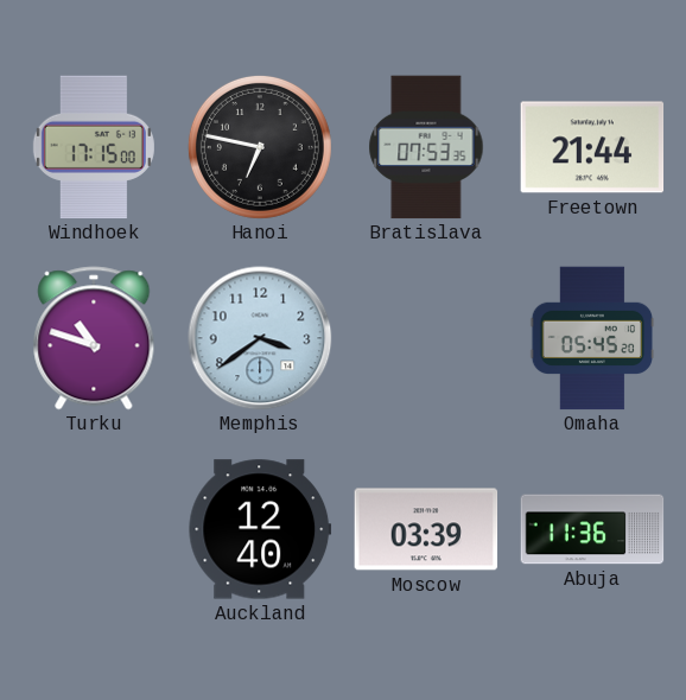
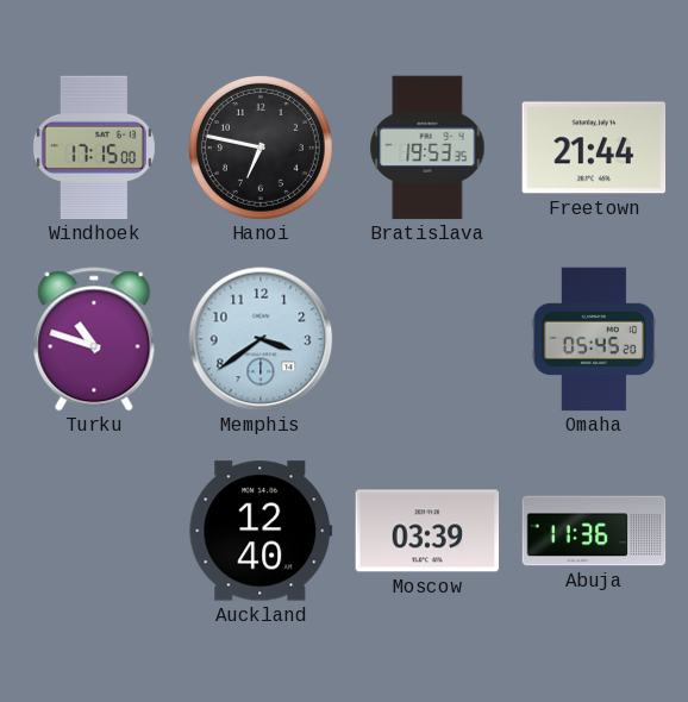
Bratislava: 07:53 -> 19:53 (427, 148)
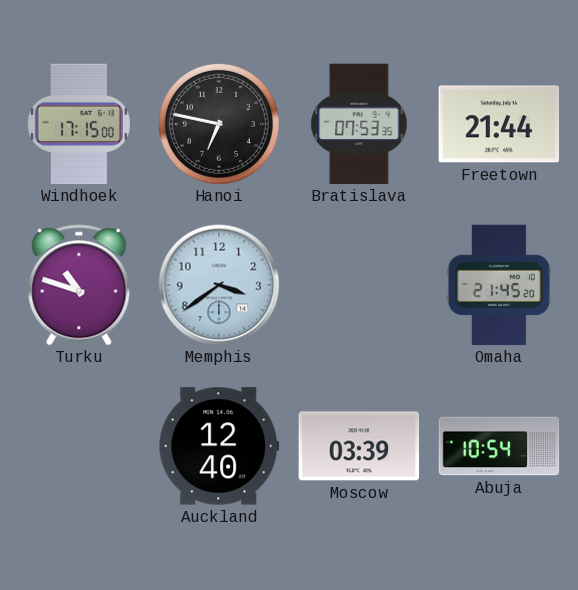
Bratislava: 19:53 -> 07:53 (359, 124)
Omaha: 05:45 -> 21:45 (499, 285)
Abuja: 11:36 -> 10:54 (499, 446)
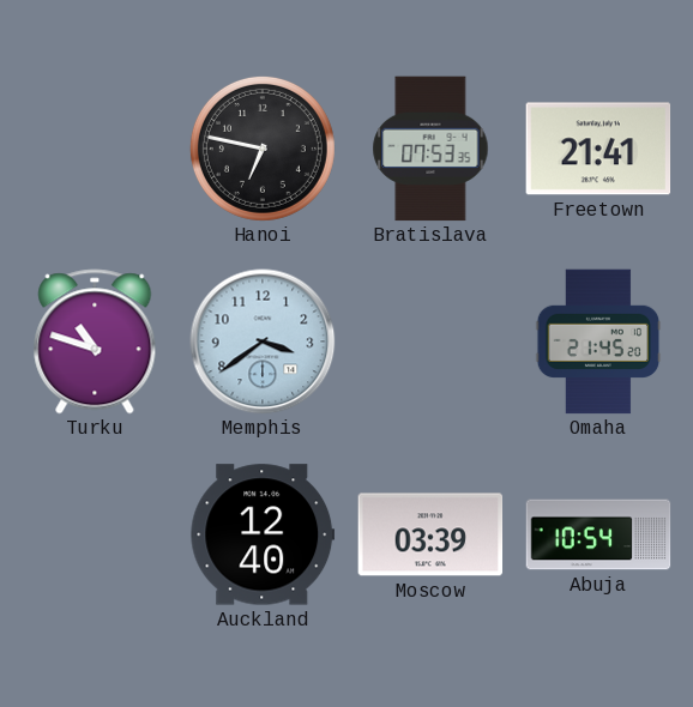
Windhoek: 17:15 -> none (79, 124)
Freetown: 21:44 -> 21:41 (598, 149)
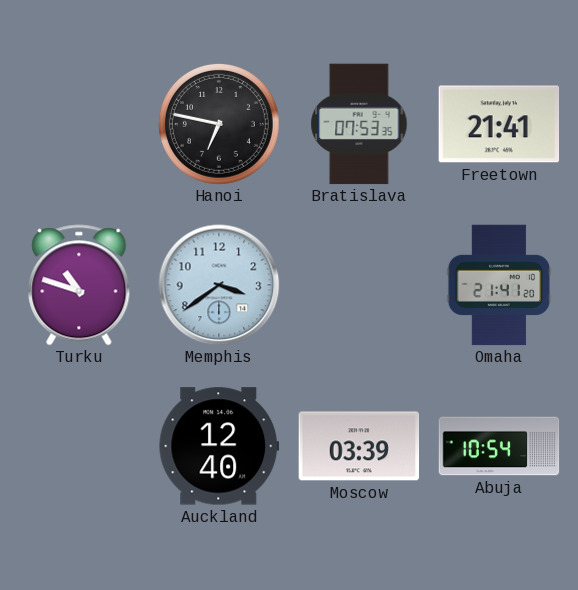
Omaha: 21:45 -> 21:41 (499, 285)
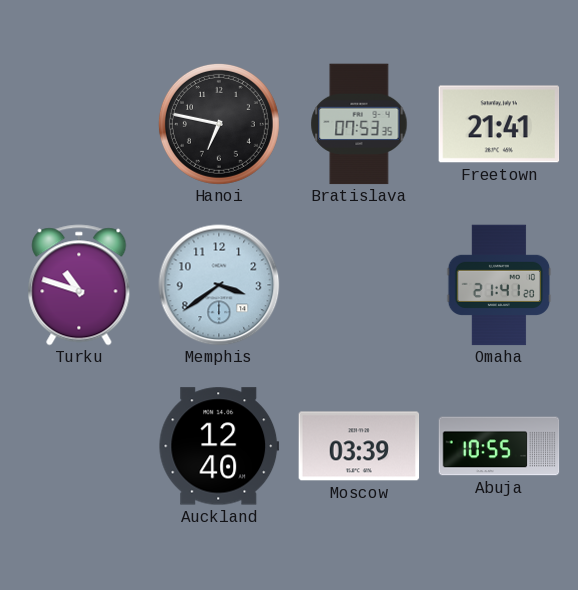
Abuja: 10:54 -> 10:55 (499, 446)
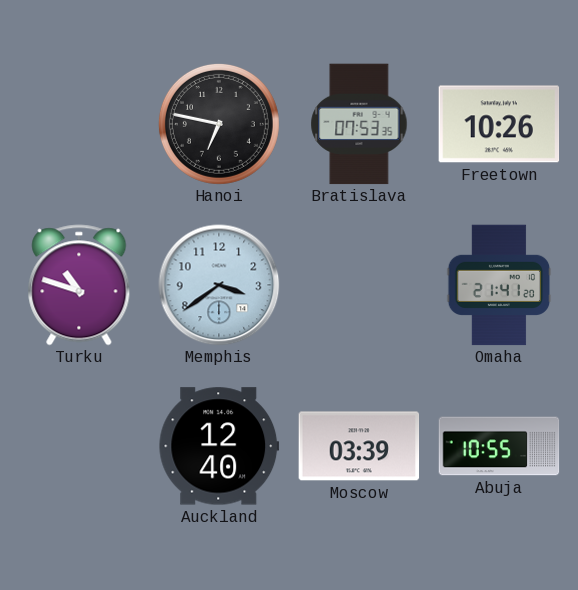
Freetown: 21:41 -> 10:26 (499, 124)
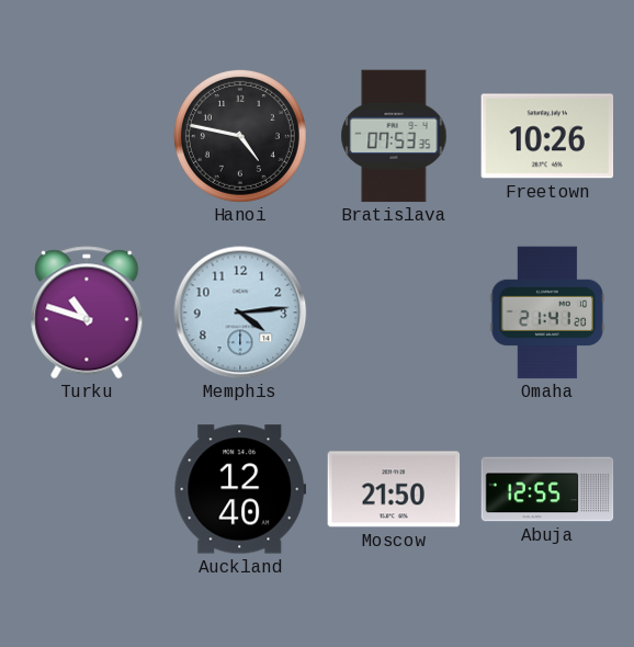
Hanoi: 6:47 -> 4:47 (240, 136)
Memphis: 3:39 -> 4:14 (240, 313)
Moscow: 03:39 -> 21:50 (394, 489)
Abuja: 10:55 -> 12:55 (547, 489)
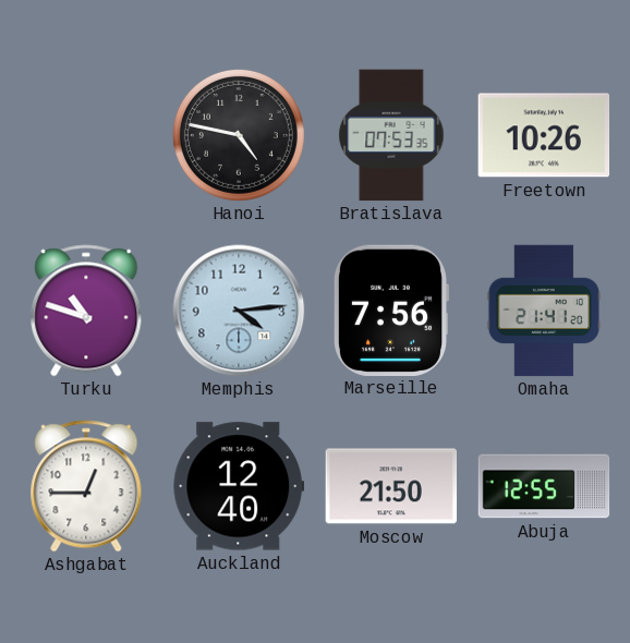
Marseille: none -> 7:56 (390, 310)
Ashgabat: none -> 12:45 (86, 486)
